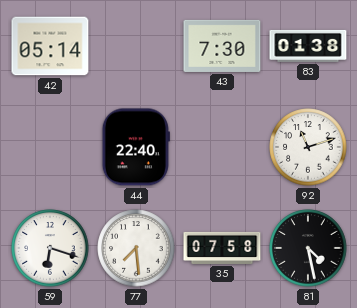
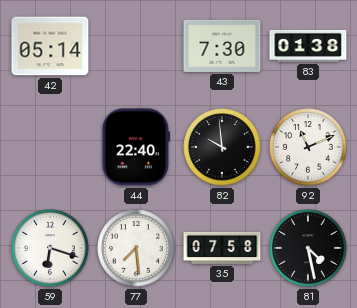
82: none -> 9:59 (222, 147)
92: 11:12 -> 11:11 (308, 147)
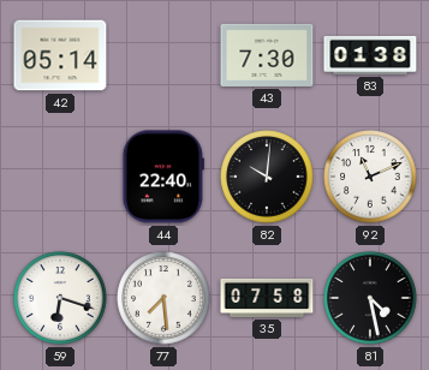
82: 9:59 -> 10:01 (267, 177)
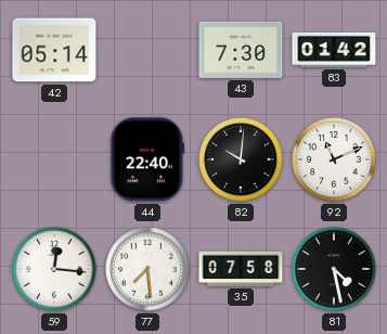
83: 01:38 -> 01:42 (334, 50)
59: 6:18 -> 12:16 (54, 269)
